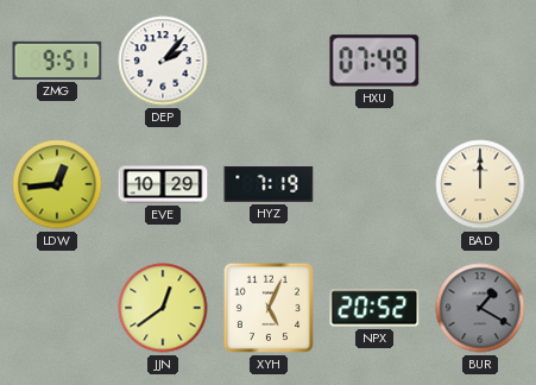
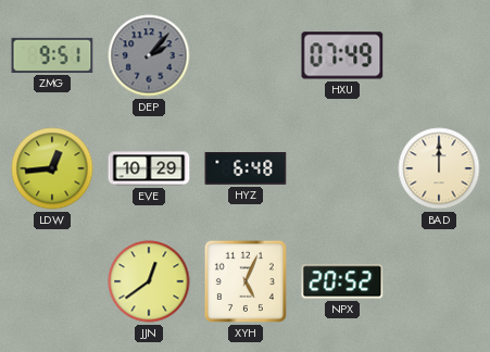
DEP dial: white -> grey (149, 55)
HYZ: 7:19 -> 6:48 (246, 169)
BUR: 1:20 -> none (480, 308)
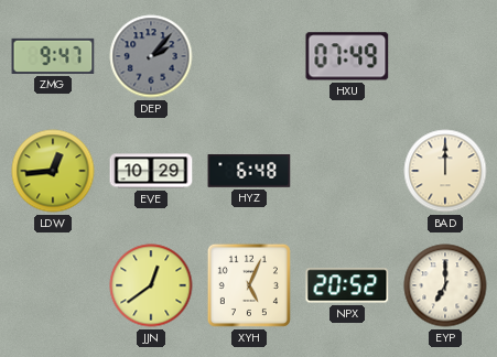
ZMG: 9:51 -> 9:47 (53, 56)
EYP: none -> 7:00 (445, 285)
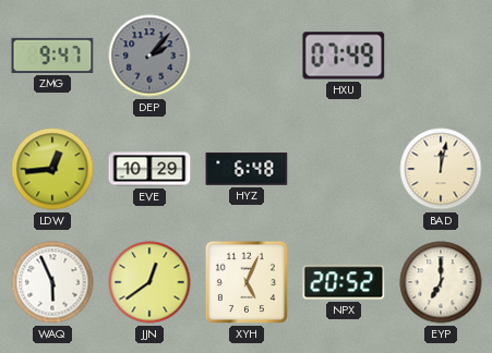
BAD: 12:00 -> 12:02 (441, 169)
WAQ: none -> 5:56 (52, 282)
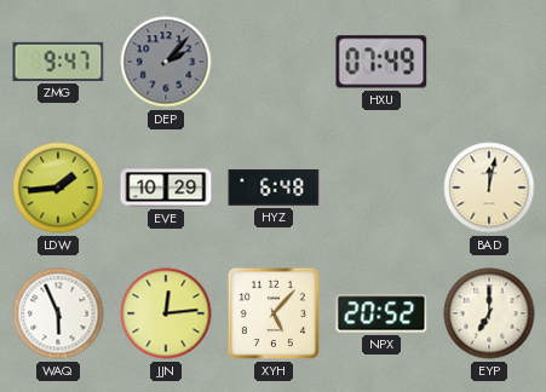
LDW: 12:44 -> 1:44 (58, 188)
JJN: 12:39 -> 12:14 (166, 313)
XYH: 5:04 -> 5:07 (274, 313)
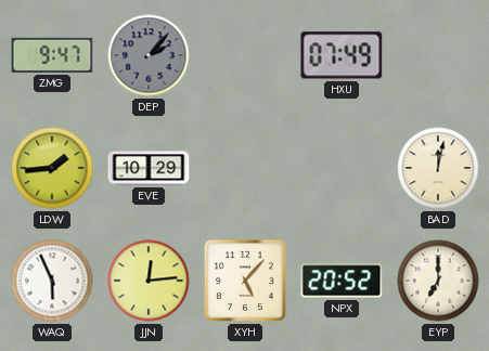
HYZ: 6:48 -> none (274, 189)
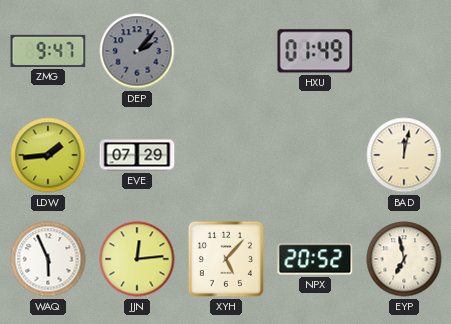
HXU: 07:49 -> 01:49 (315, 51)
EVE: 10:29 -> 07:29 (137, 155)
EYP: 7:00 -> 6:58 (404, 259)
